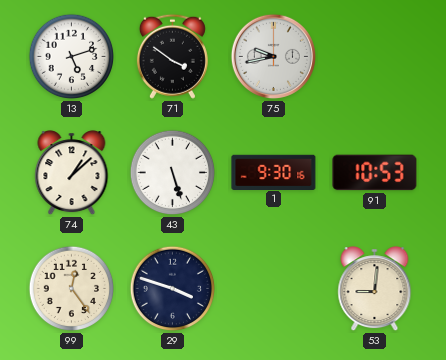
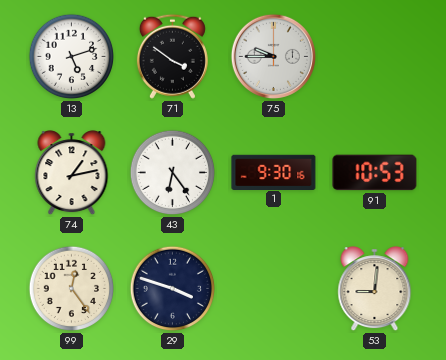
75: 9:43 -> 9:45 (273, 56)
74: 1:08 -> 1:13 (72, 173)
43: 5:27 -> 6:24 (173, 173)
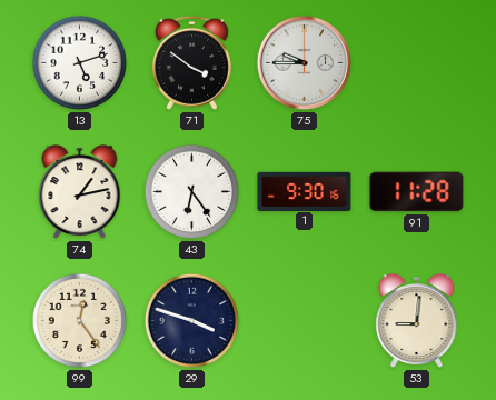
91: 10:53 -> 11:28 (417, 192)
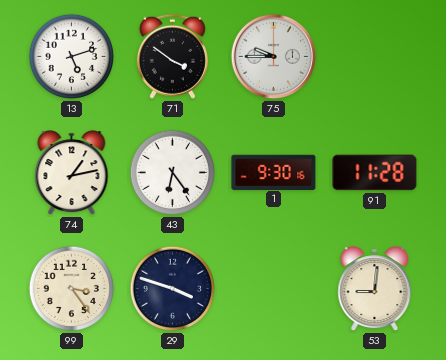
99: 12:24 -> 3:24 (72, 289)
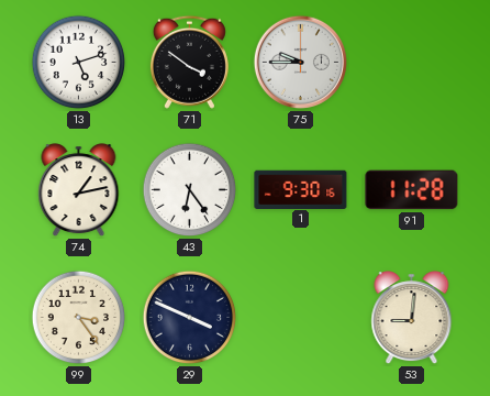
29: 3:48 -> 3:49 (190, 318)
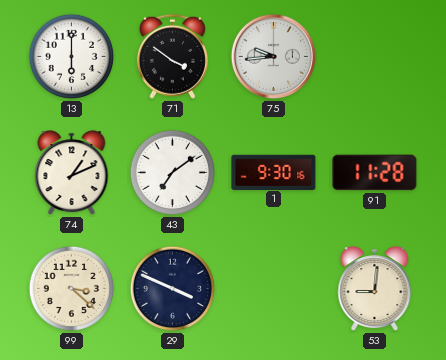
13: 5:12 -> 6:00 (72, 57)
75: 9:45 -> 9:44 (273, 56)
74: 1:13 -> 1:11 (72, 173)
43: 6:24 -> 7:09 (173, 173)
99: 3:24 -> 3:22 (72, 289)
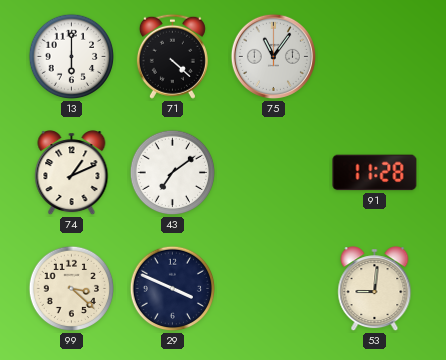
71: 3:51 -> 4:22 (172, 56)
75: 9:44 -> 11:06 (273, 56)
1: 9:30 -> none (274, 172)
